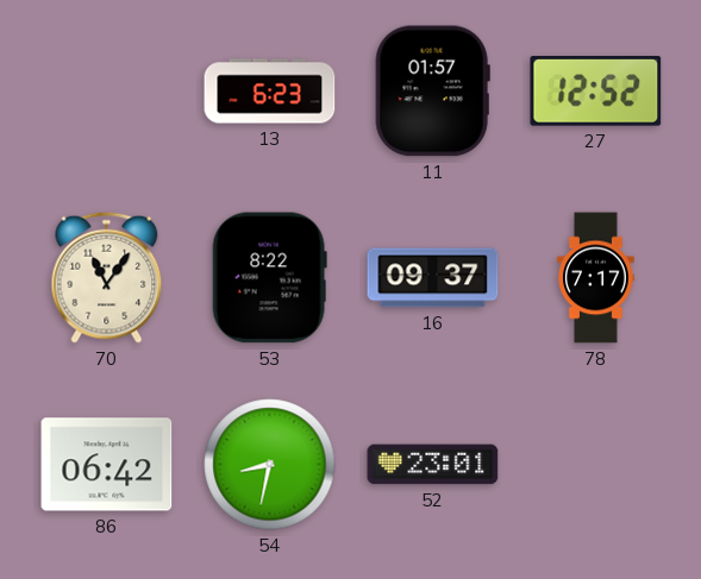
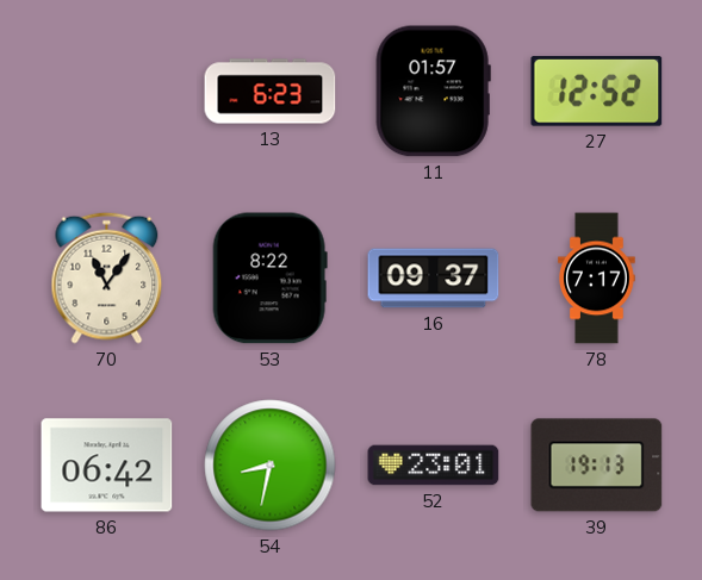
39: none -> 19:13 (597, 466)
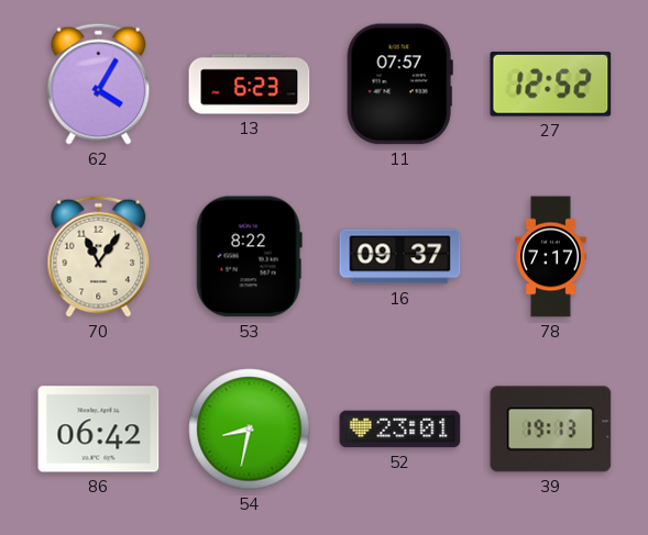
62: none -> 4:05 (99, 83)
11: 01:57 -> 07:57 (399, 85)
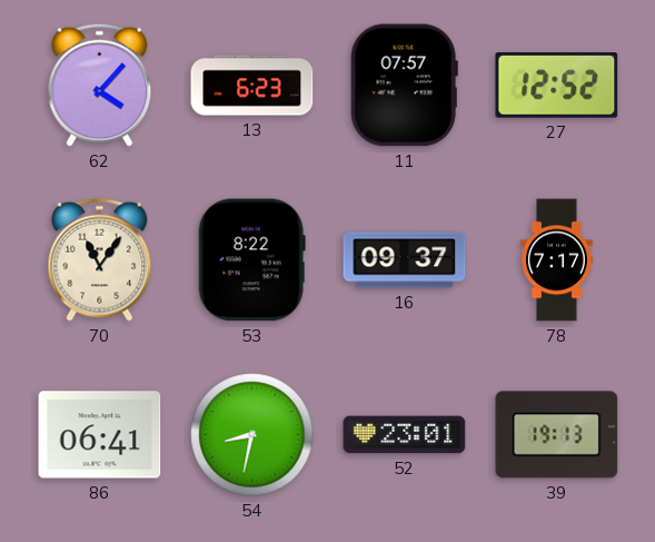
62: 4:05 -> 4:07 (100, 85)
86: 06:42 -> 06:41 (100, 435)
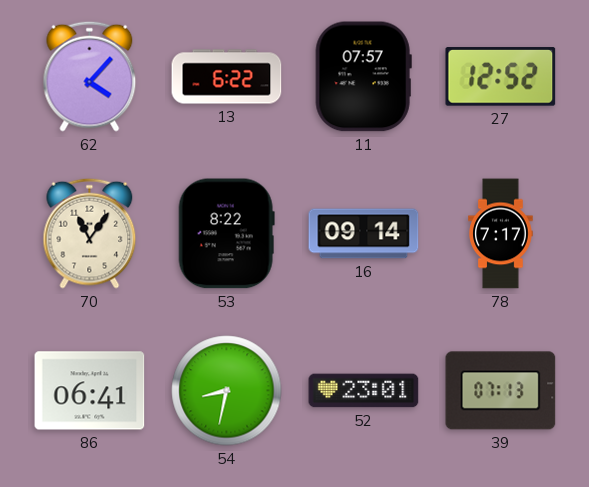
13: 6:23 -> 6:22 (227, 77)
16: 09:37 -> 09:14 (364, 234)
39: 19:13 -> 07:13 (501, 391)
